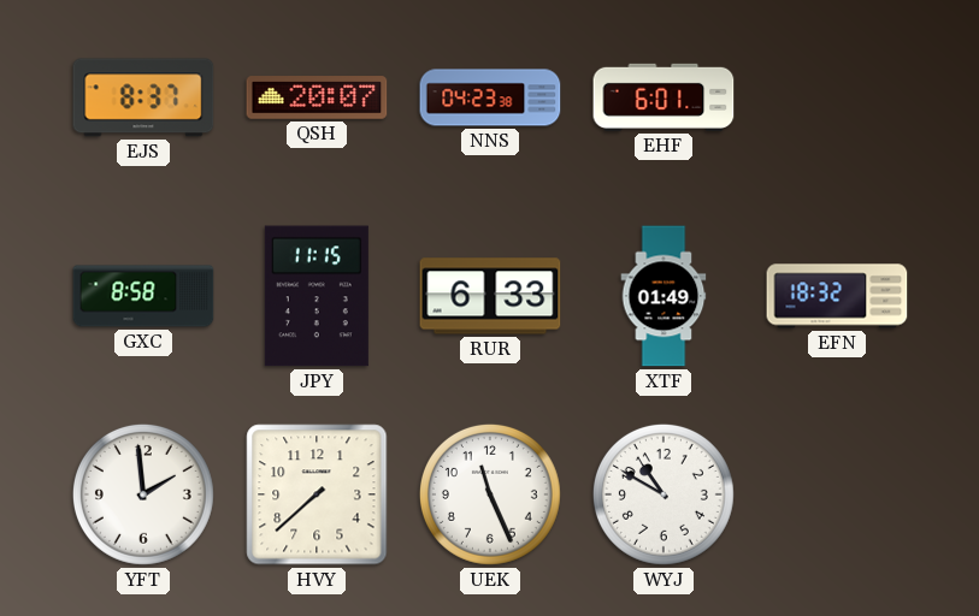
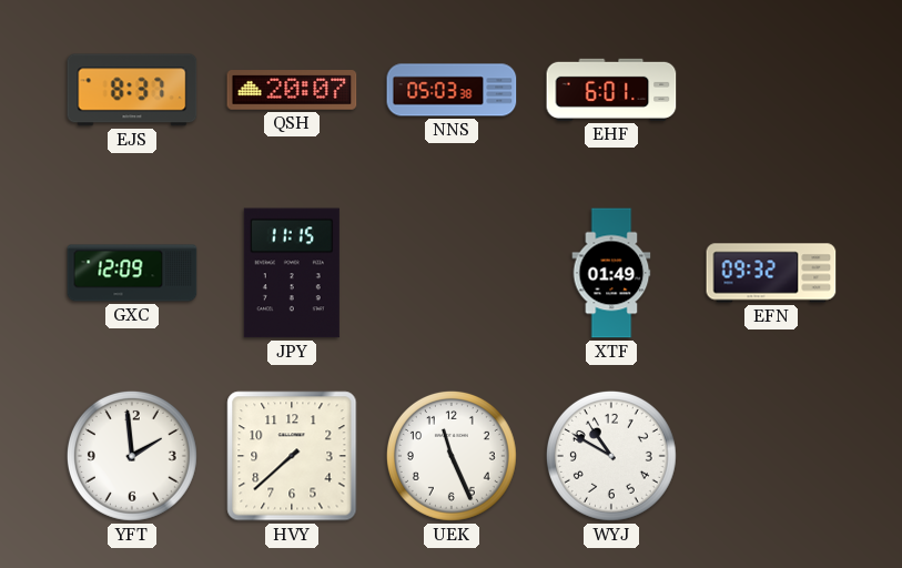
NNS: 04:23 -> 05:03 (452, 90)
GXC: 8:58 -> 12:09 (132, 273)
RUR: 6:33 -> none (490, 296)
EFN: 18:32 -> 09:32 (771, 273)
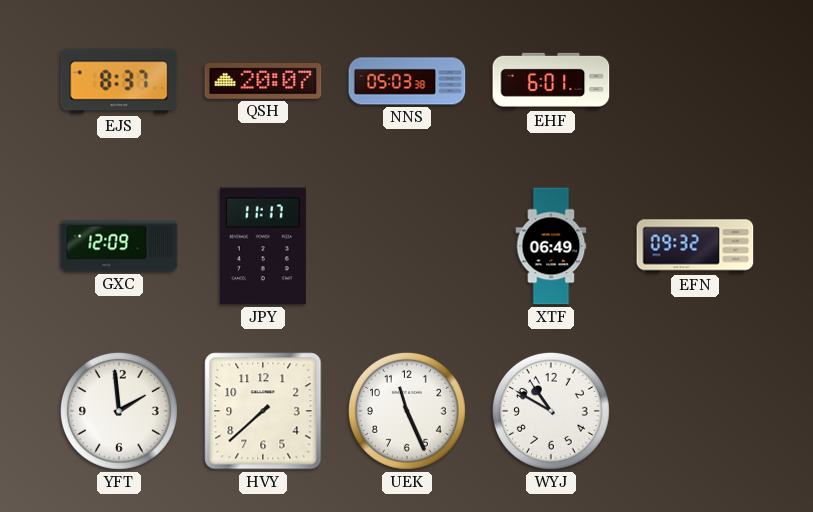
JPY: 11:15 -> 11:17 (263, 246)
XTF: 01:49 -> 06:49 (551, 246)
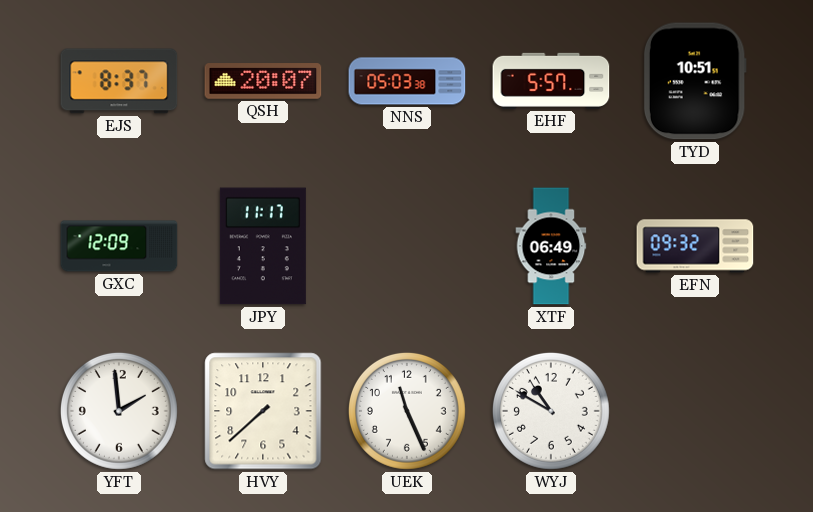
EHF: 6:01 -> 5:57 (551, 81)
TYD: none -> 10:51 (695, 81)
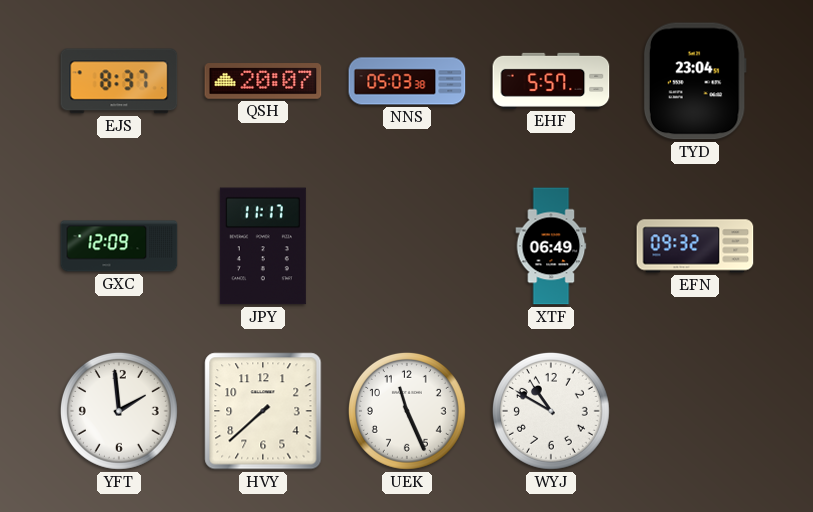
TYD: 10:51 -> 23:04 (695, 81)
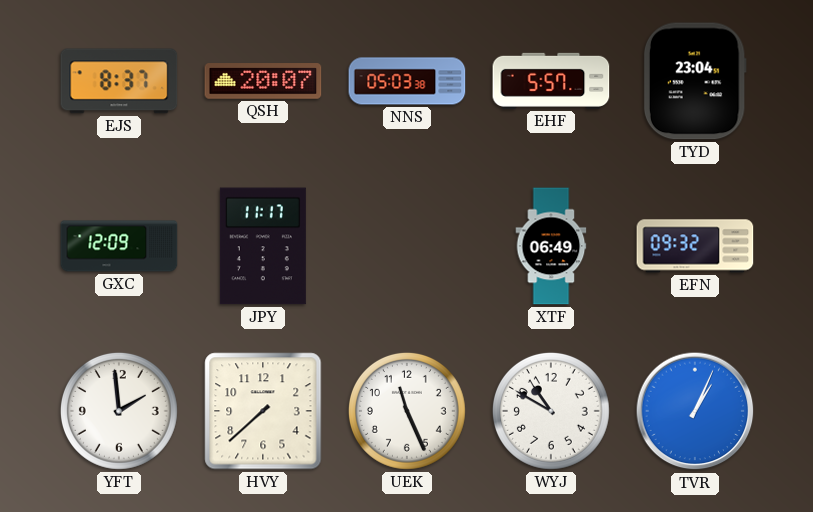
TVR: none -> 1:04 (695, 411)
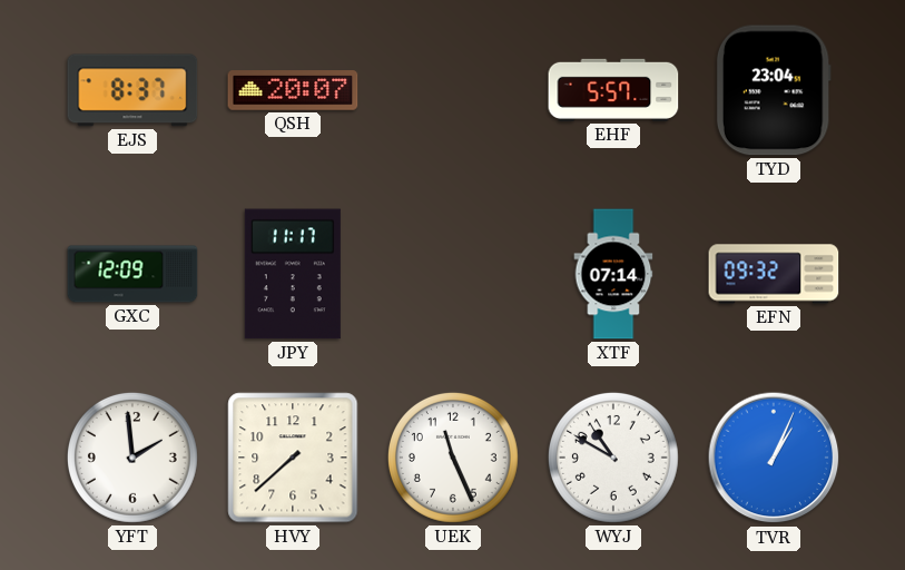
NNS: 05:03 -> none (407, 81)
XTF: 06:49 -> 07:14 (613, 274)
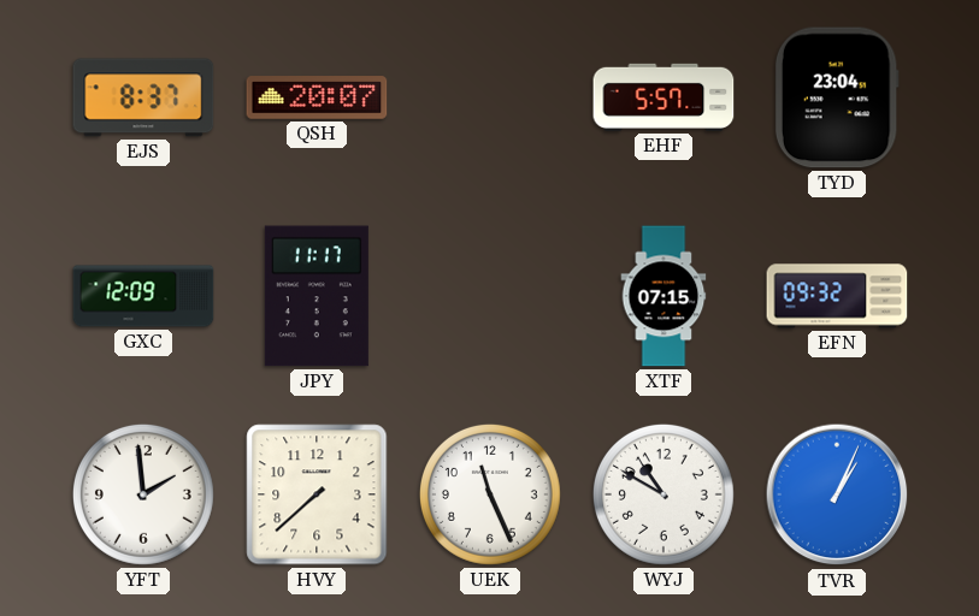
XTF: 07:14 -> 07:15 (664, 296)
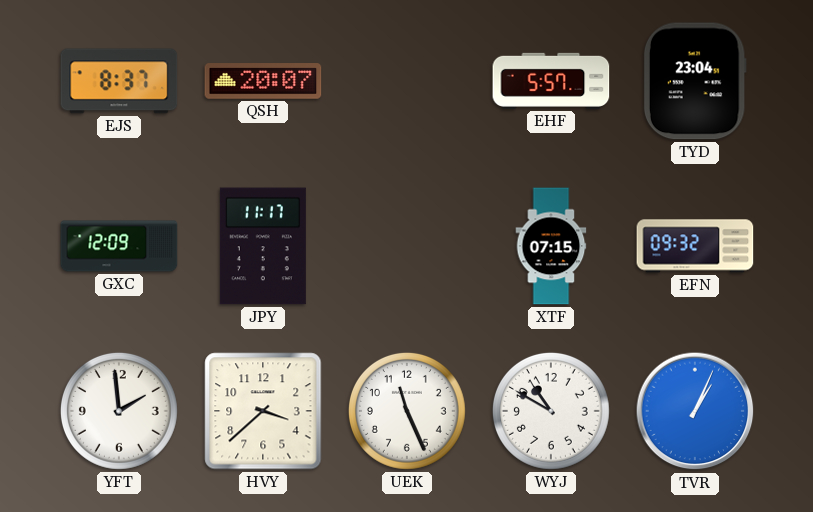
HVY: 7:38 -> 3:38 (263, 411)
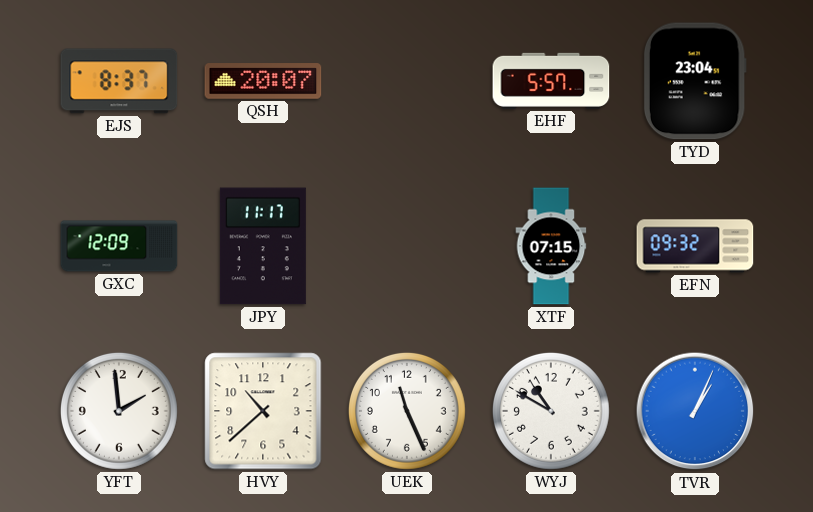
HVY: 3:38 -> 10:38 (263, 411)
